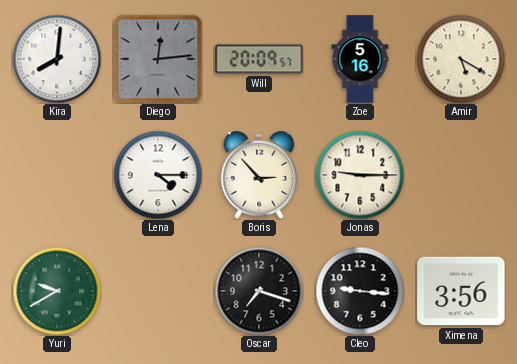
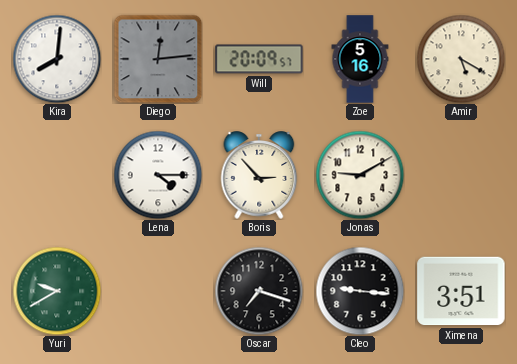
Jonas: 9:15 -> 9:10 (360, 175)
Ximena: 3:56 -> 3:51 (461, 291)
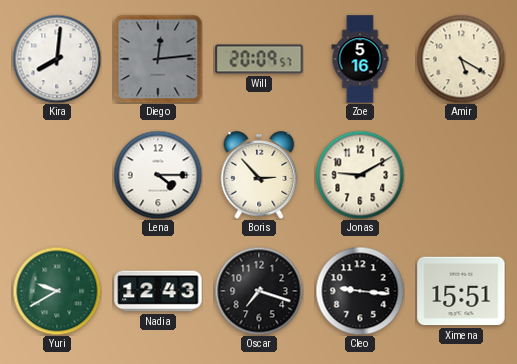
Nadia: none -> 12:43 (158, 291)
Ximena: 3:51 -> 15:51 (461, 291)
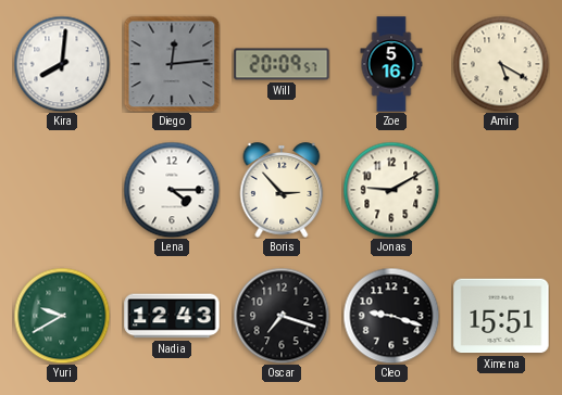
Cleo: 9:16 -> 9:18 (391, 316)
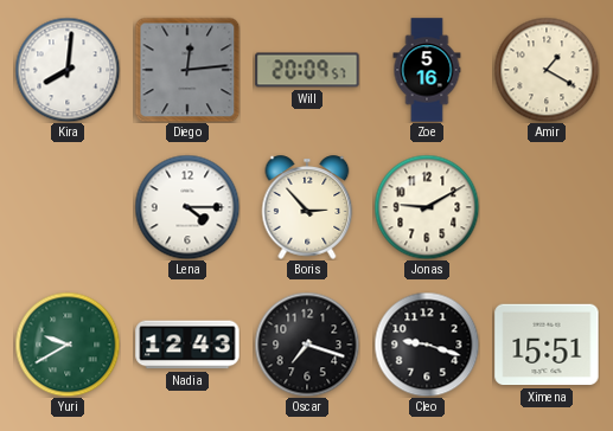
Amir: 5:20 -> 1:20 (547, 70)
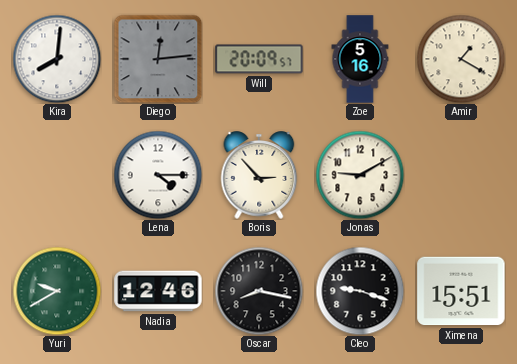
Nadia: 12:43 -> 12:46 (158, 291)
Oscar: 7:18 -> 8:17 (259, 291)
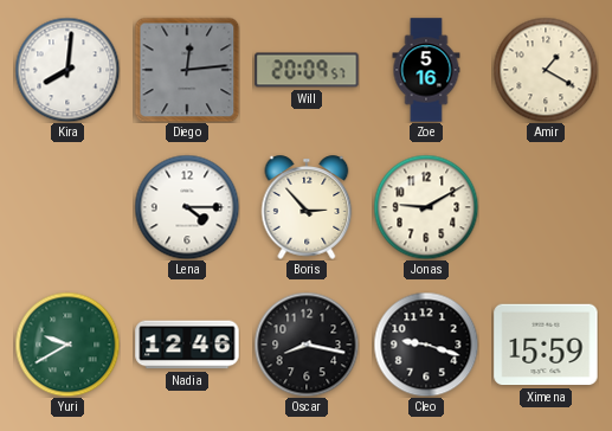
Ximena: 15:51 -> 15:59 (546, 345)
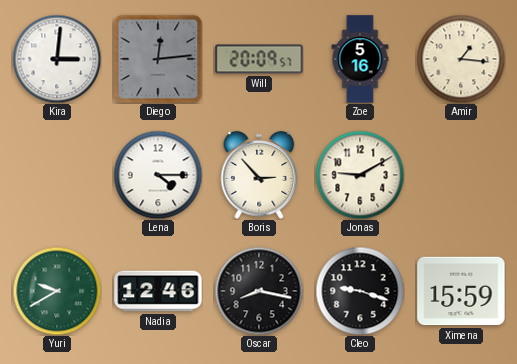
Kira: 8:01 -> 3:01 (57, 59)
Amir: 1:20 -> 1:16 (461, 59)
